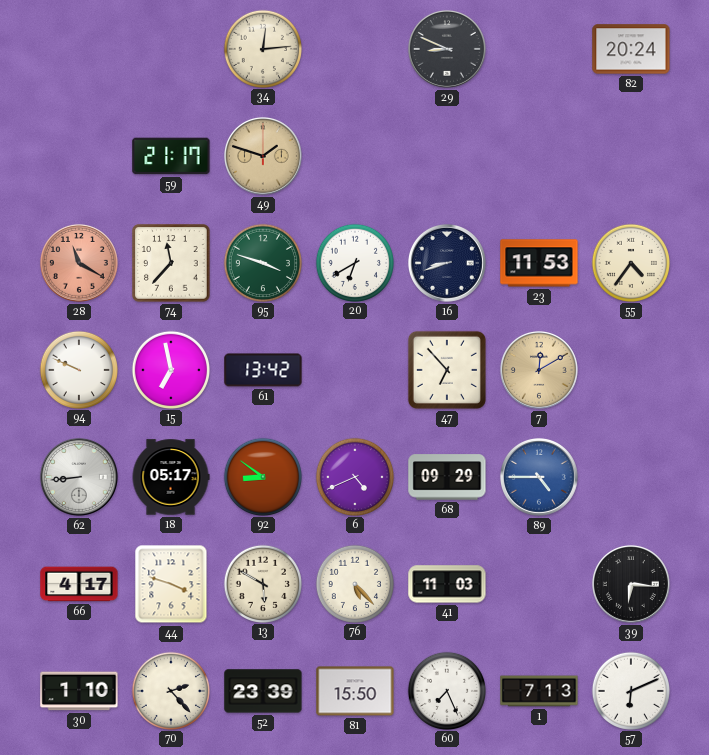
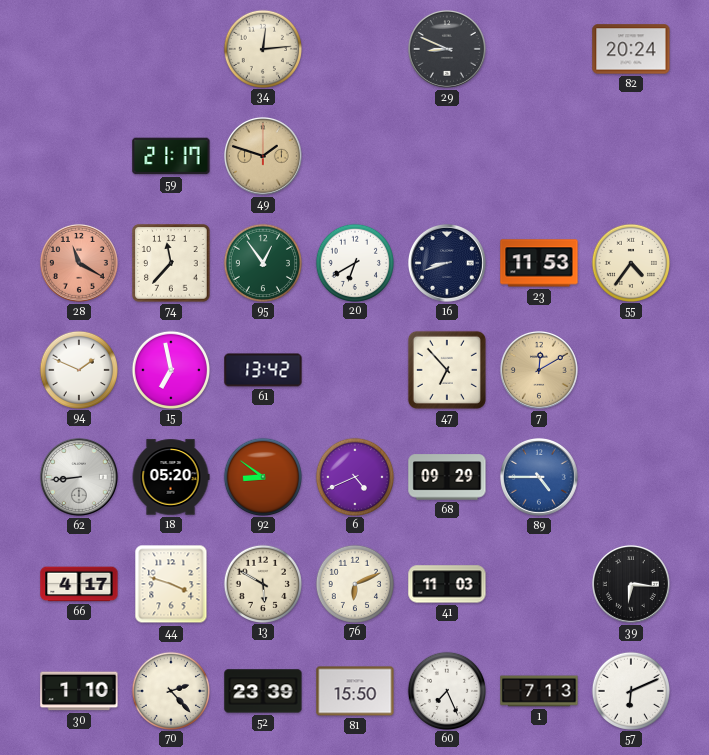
95: 3:48 -> 12:54 (262, 262)
94: 9:49 -> 1:49 (78, 369)
18: 05:17 -> 05:20 (171, 477)
76: 5:23 -> 6:11 (354, 583)
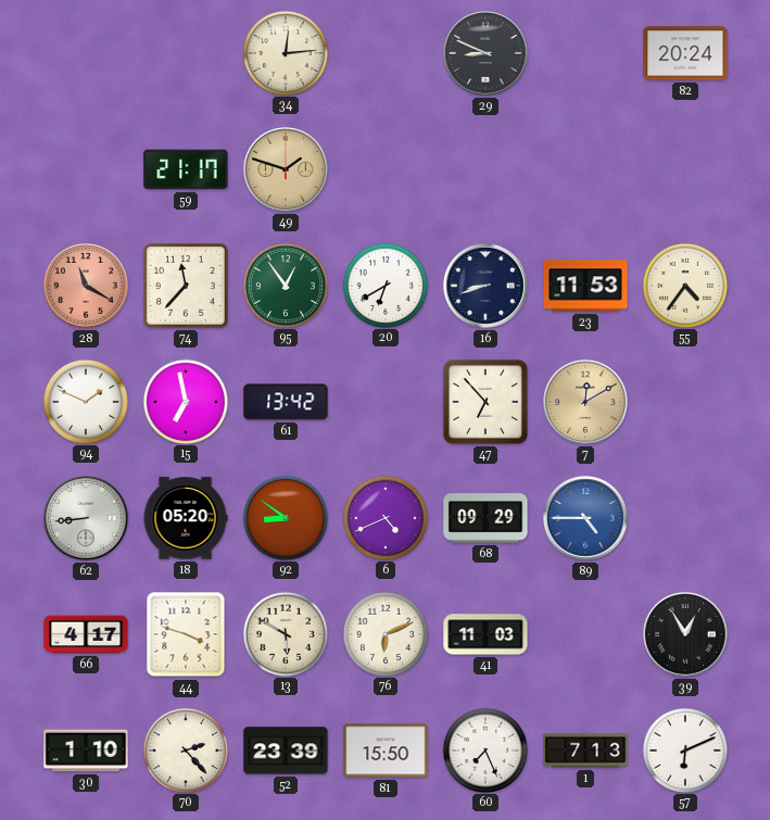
39: 6:16 -> 12:55 (685, 634)
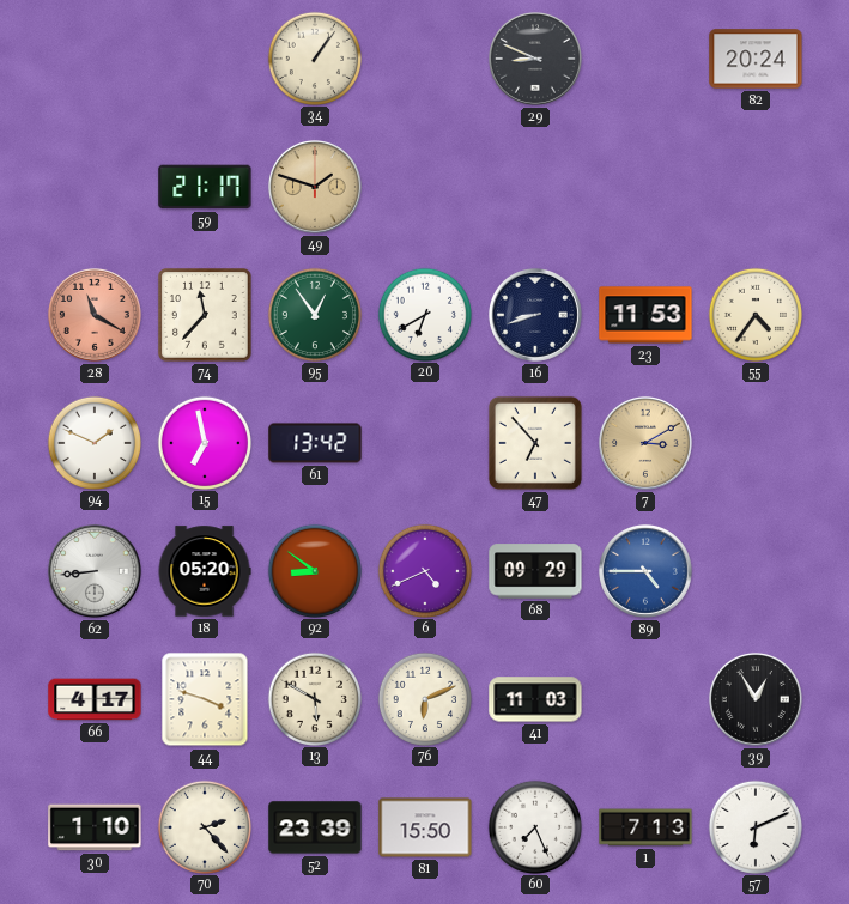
34: 12:14 -> 1:06 (314, 57)
7: 12:10 -> 3:10 (645, 443)
